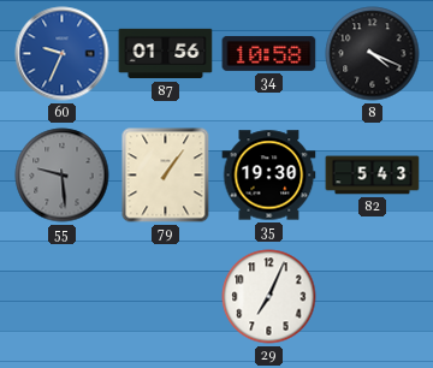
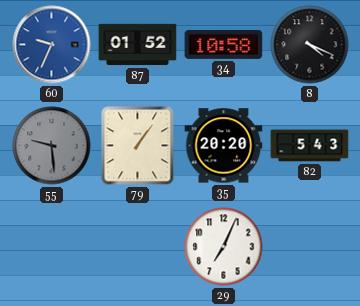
87: 01:56 -> 01:52 (138, 45)
35: 19:30 -> 20:20 (224, 146)
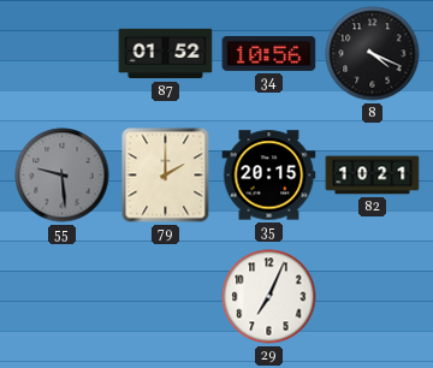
60: 9:34 -> none (52, 45)
34: 10:58 -> 10:56 (269, 53)
79: 1:06 -> 2:00 (166, 176)
35: 20:20 -> 20:15 (269, 176)
82: 5:43 -> 10:21 (373, 176)
